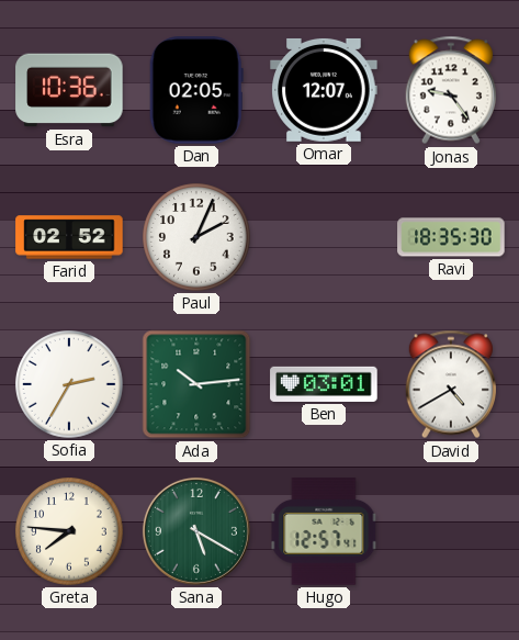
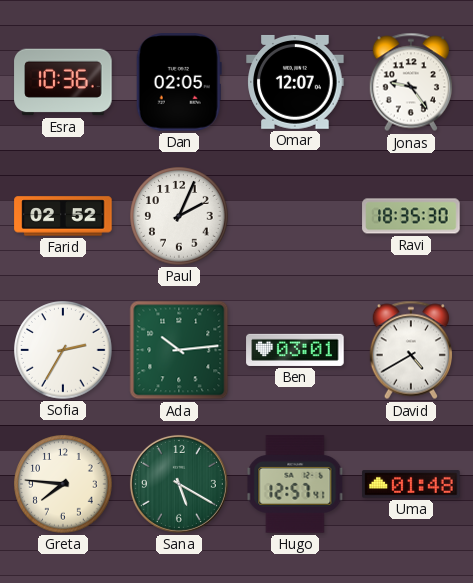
Uma: none -> 01:48 (411, 484)
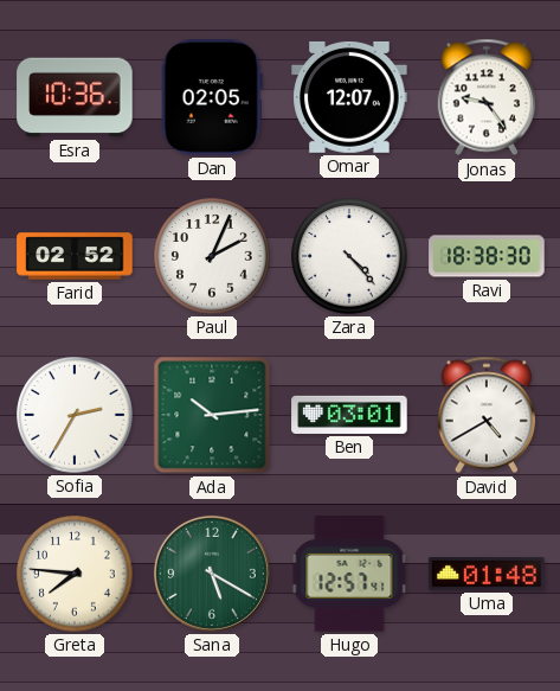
Zara: none -> 4:23 (349, 256)
Ravi: 18:35 -> 18:38 (487, 256)
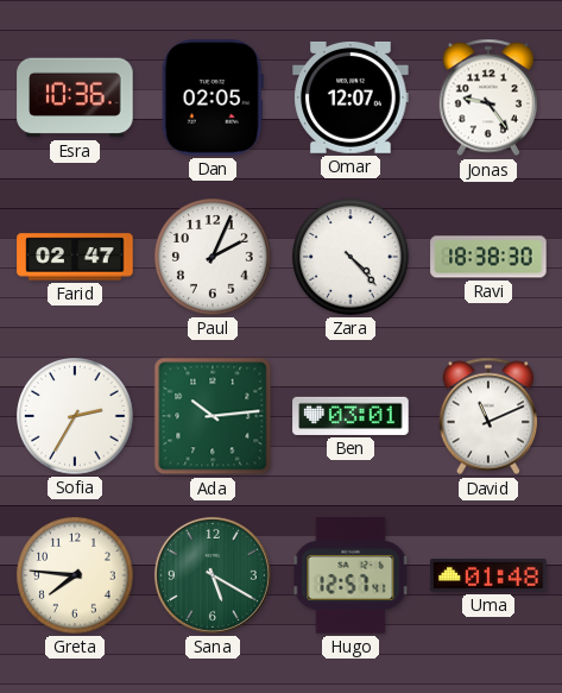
Farid: 02:52 -> 02:47 (75, 257)
David: 4:40 -> 11:11 (487, 416)
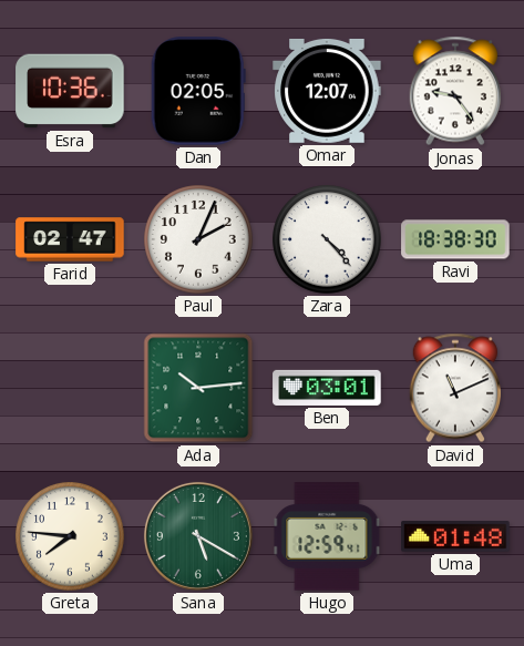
Sofia: 2:35 -> none (75, 416)
Hugo: 12:57 -> 12:59 (327, 536)
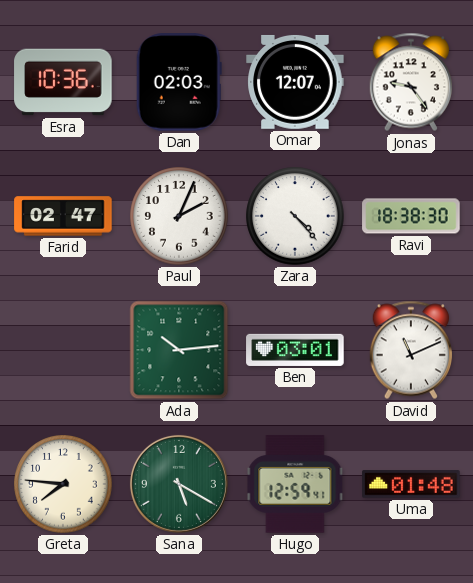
Dan: 02:05 -> 02:03 (179, 82)
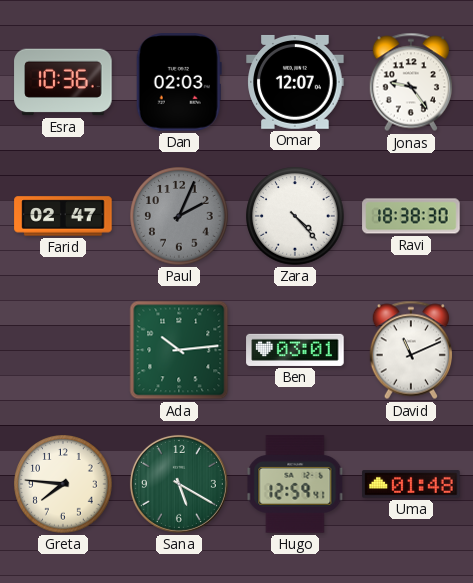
Paul dial: white -> grey (179, 216)
